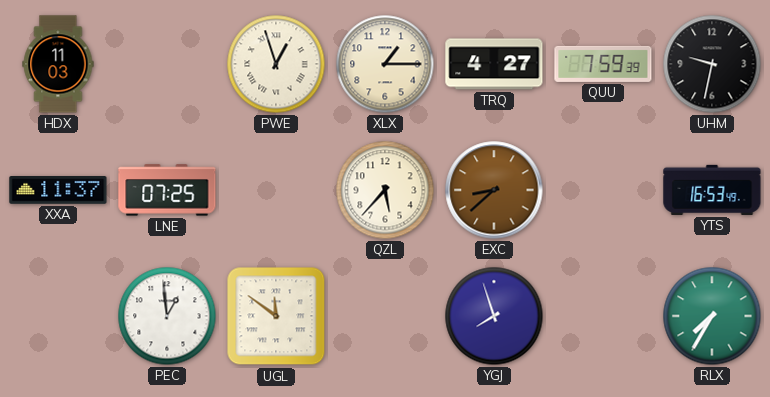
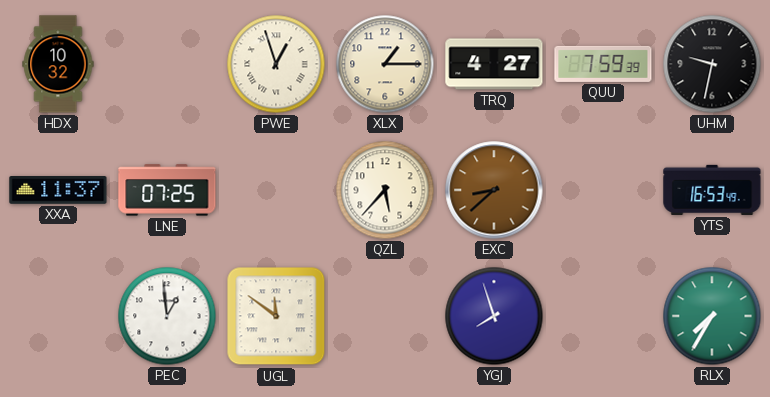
HDX: 11:03 -> 10:32 (58, 64)
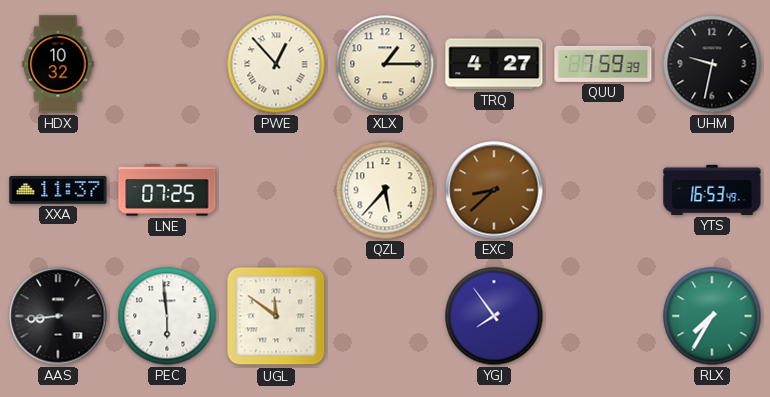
PWE: 12:57 -> 12:53 (276, 64)
AAS: none -> 8:44 (58, 316)
PEC: 12:59 -> 5:59 (167, 316)
YGJ: 7:57 -> 7:54 (494, 316)
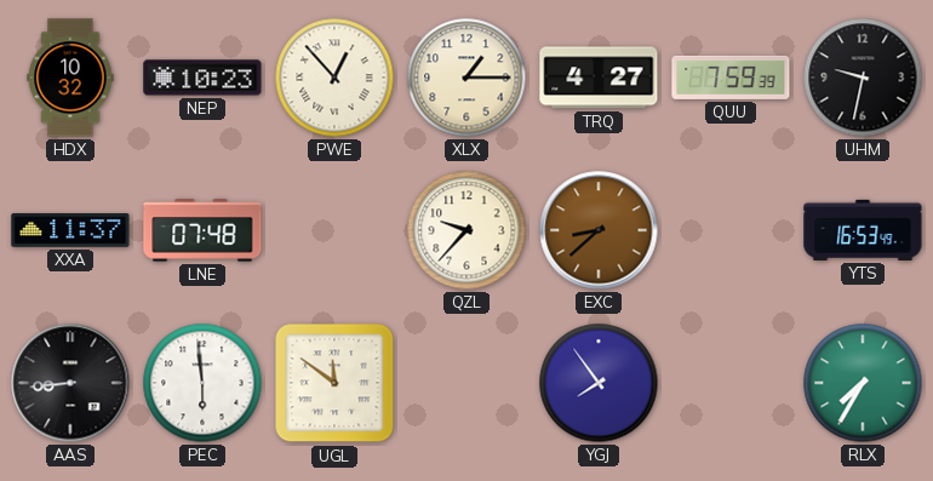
NEP: none -> 10:23 (202, 78)
LNE: 07:25 -> 07:48 (202, 230)
QZL: 5:37 -> 9:37 (466, 230)
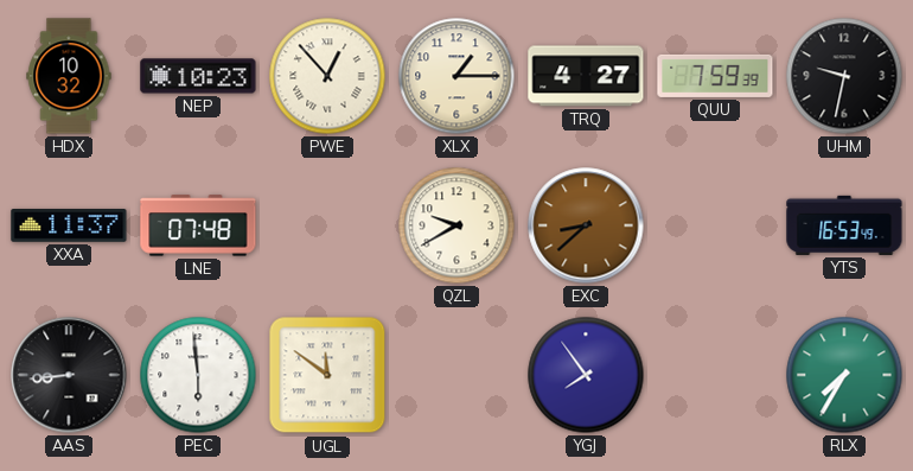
QZL: 9:37 -> 9:40 (456, 225)
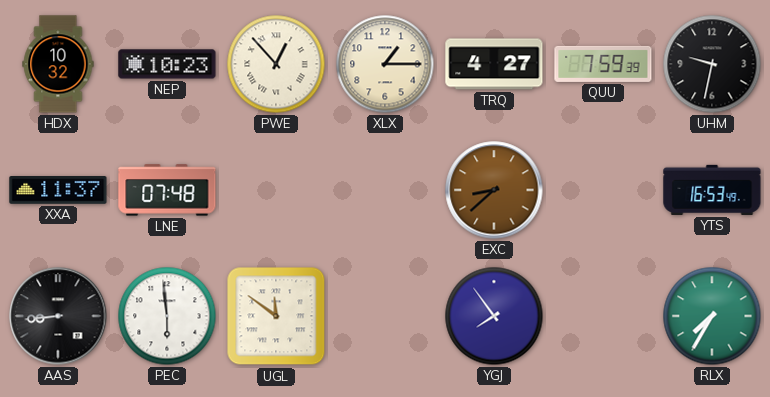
QZL: 9:40 -> none (456, 225)
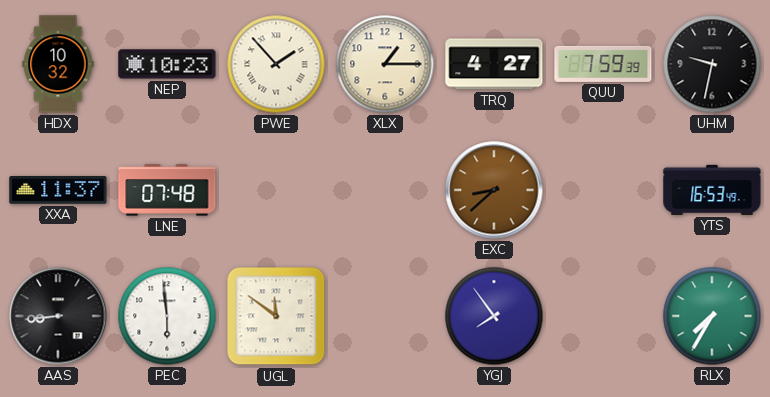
PWE: 12:53 -> 1:53 (276, 64)
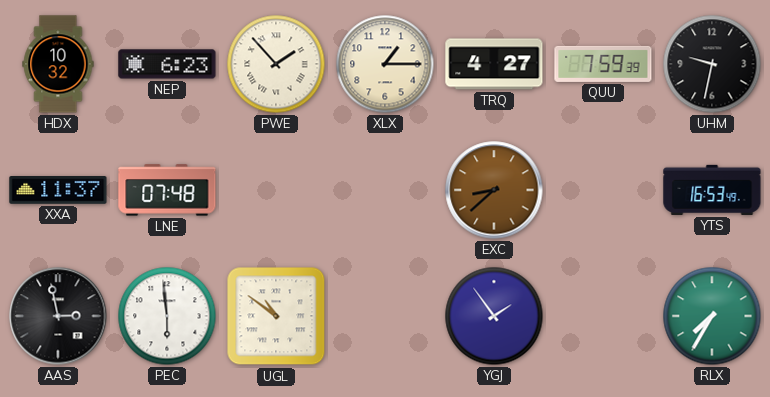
NEP: 10:23 -> 6:23 (167, 64)
AAS: 8:44 -> 2:58 (58, 316)
UGL: 11:51 -> 10:51 (276, 316)
YGJ: 7:54 -> 1:54 (494, 316)
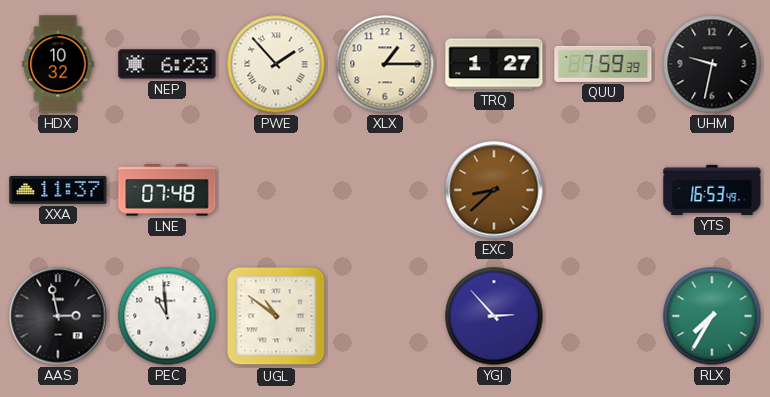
TRQ: 4:27 -> 1:27 (494, 64)
PEC: 5:59 -> 10:59 (167, 316)
YGJ: 1:54 -> 2:53 (494, 316)
